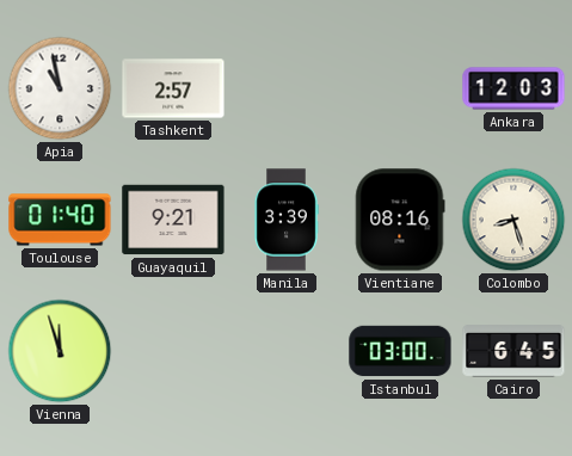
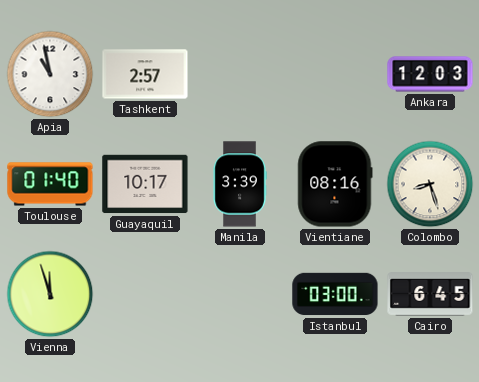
Guayaquil: 9:21 -> 10:17 (145, 184)
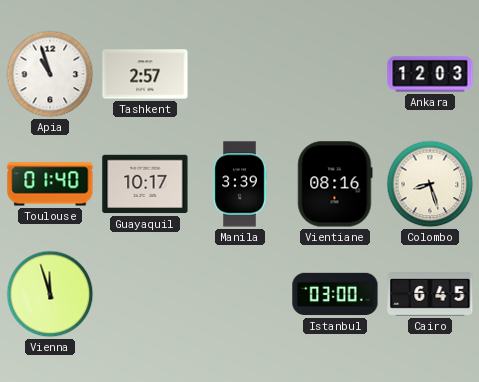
Apia: 10:58 -> 10:57 (50, 74)
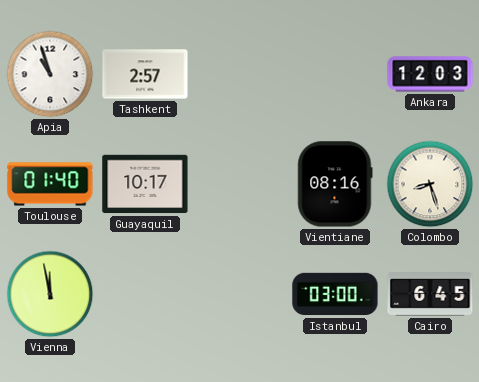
Manila: 3:39 -> none (240, 184)
Vienna: 11:57 -> 11:58 (50, 294)
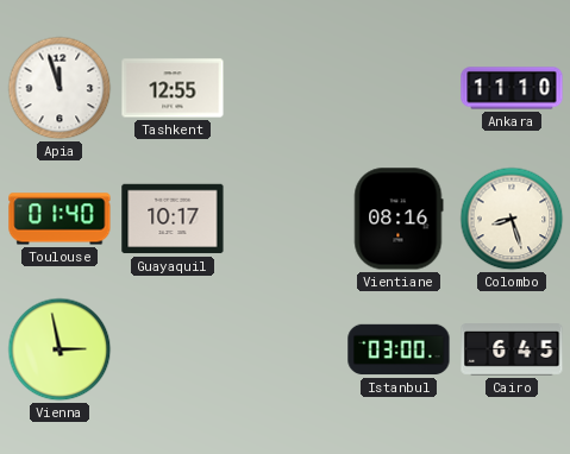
Apia: 10:57 -> 11:57 (59, 88)
Tashkent: 2:57 -> 12:55 (173, 88)
Ankara: 12:03 -> 11:10 (512, 88)
Vienna: 11:58 -> 2:58 (59, 349)
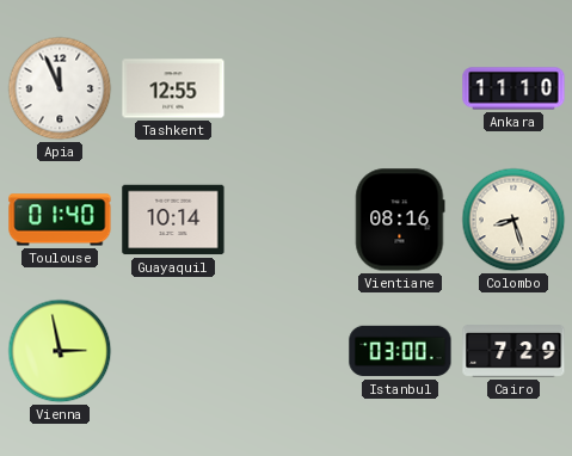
Apia: 11:57 -> 11:56 (60, 88)
Guayaquil: 10:17 -> 10:14 (173, 220)
Cairo: 6:45 -> 7:29 (513, 351)
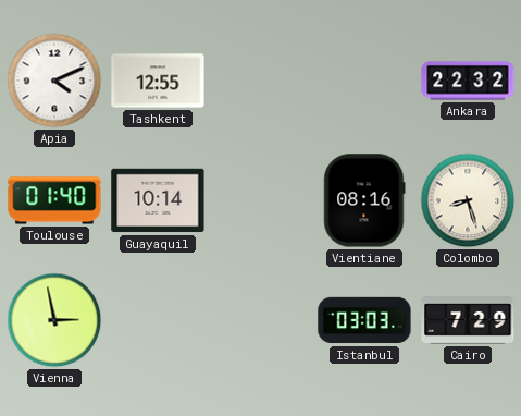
Apia: 11:56 -> 4:11 (54, 81)
Ankara: 11:10 -> 22:32 (468, 81)
Istanbul: 03:00 -> 03:03 (364, 320)
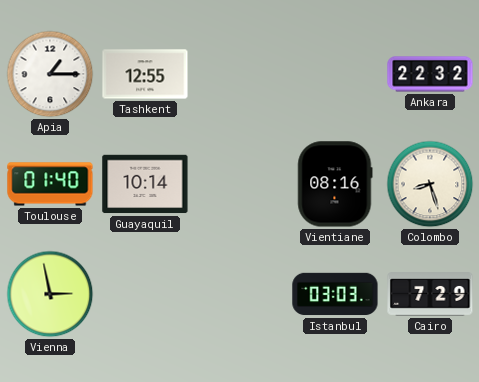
Apia: 4:11 -> 1:15 (50, 74)
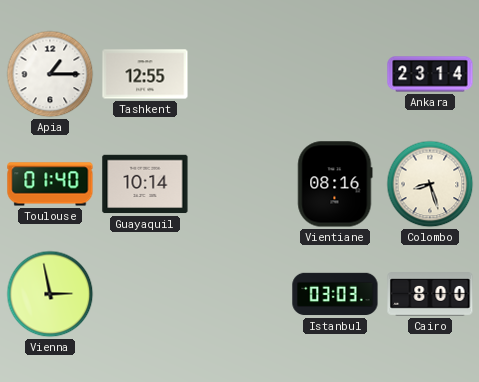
Ankara: 22:32 -> 23:14 (430, 74)
Cairo: 7:29 -> 8:00 (430, 294)
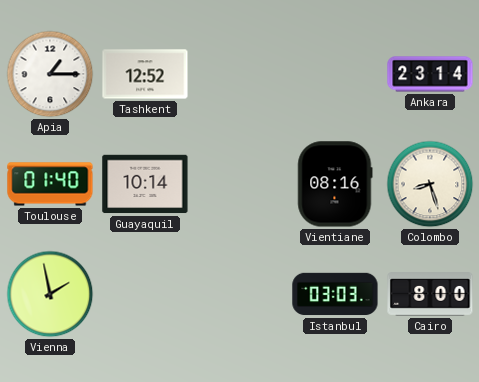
Tashkent: 12:55 -> 12:52 (145, 74)
Vienna: 2:58 -> 1:58 (50, 294)
